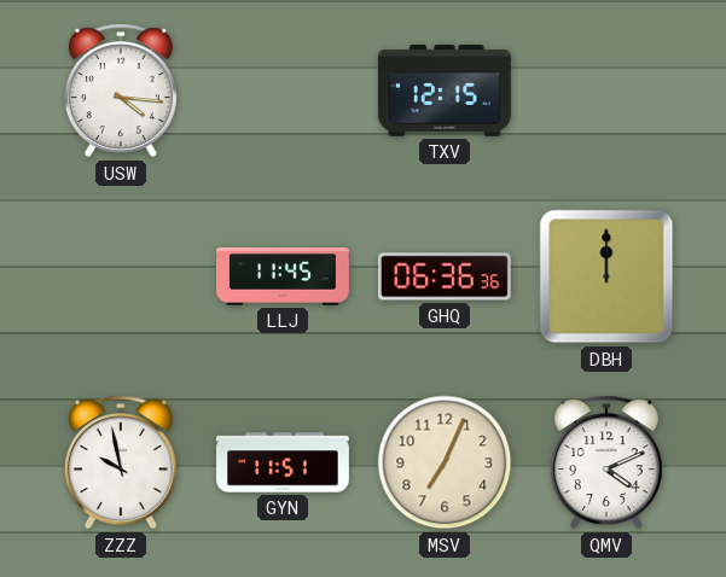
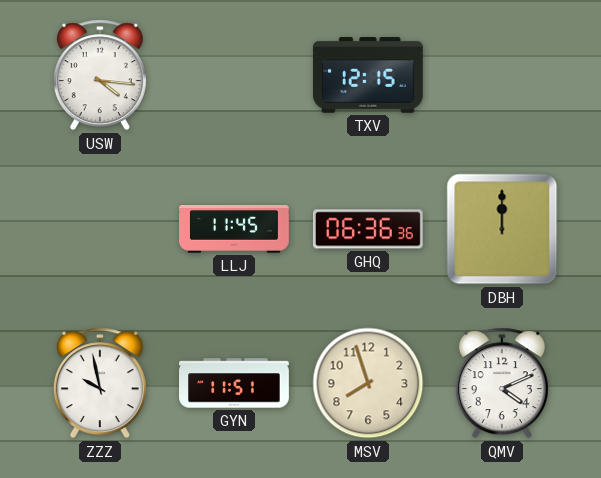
MSV: 7:04 -> 7:57 (368, 383)
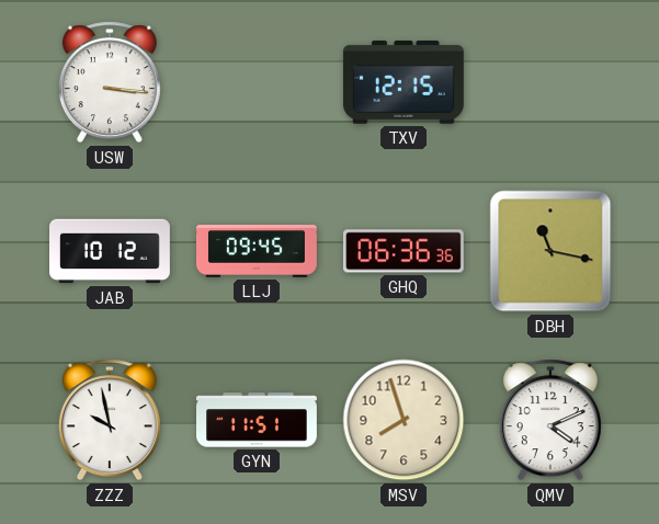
USW: 4:16 -> 3:16 (110, 82)
JAB: none -> 10:12 (111, 251)
LLJ: 11:45 -> 09:45 (258, 251)
DBH: 12:00 -> 11:17 (550, 251)
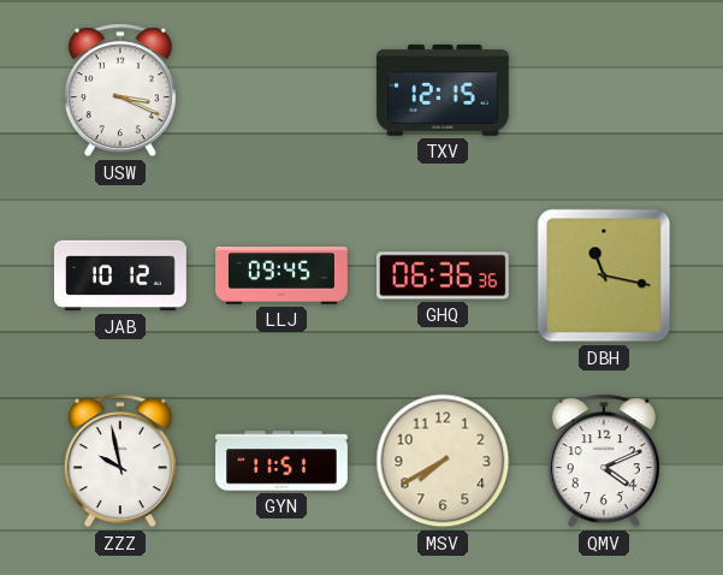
USW: 3:16 -> 3:19 (120, 90)
MSV: 7:57 -> 7:40 (443, 461)
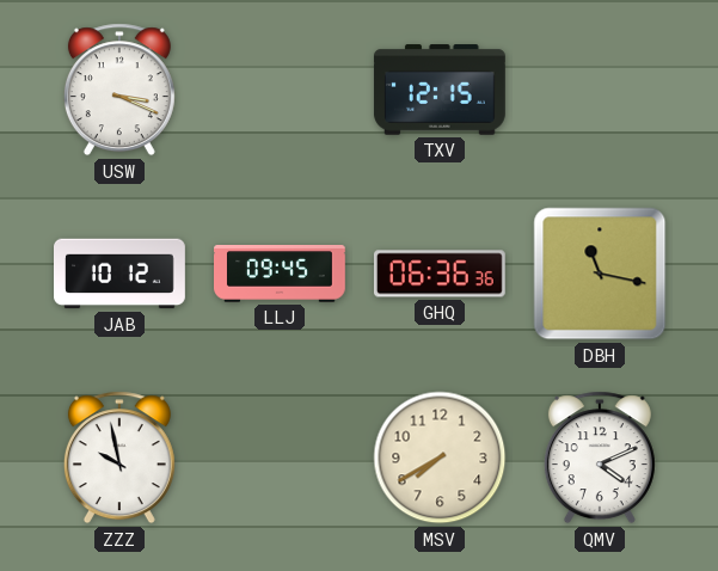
GYN: 11:51 -> none (283, 461)
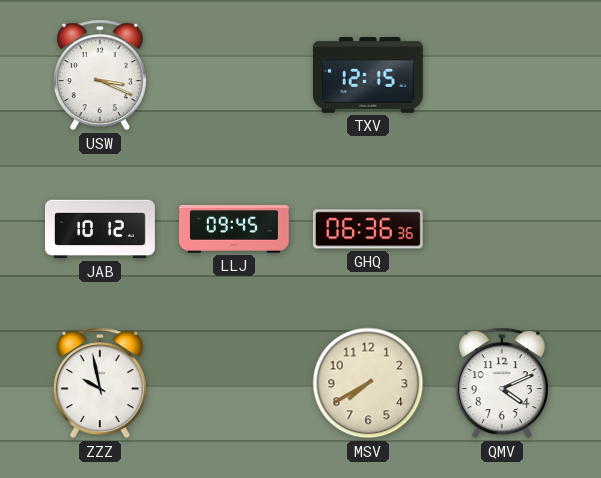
DBH: 11:17 -> none (600, 274)
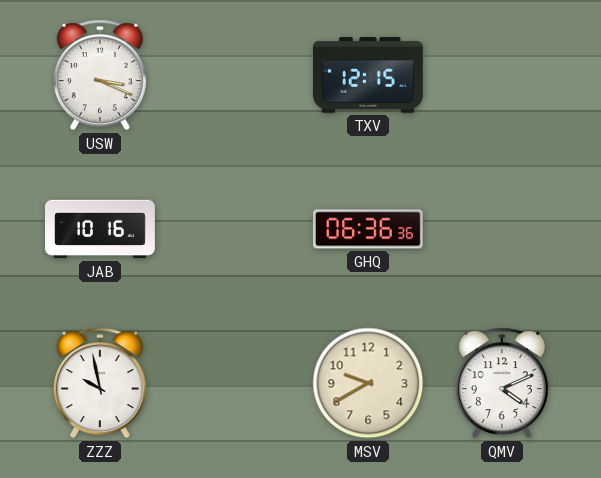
JAB: 10:12 -> 10:16 (101, 229)
LLJ: 09:45 -> none (235, 229)
MSV: 7:40 -> 9:40 (368, 383)
